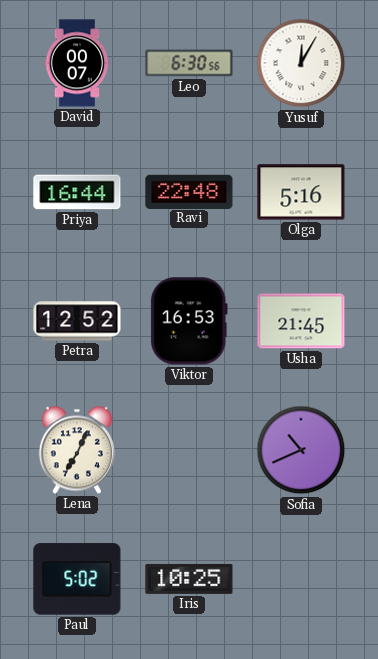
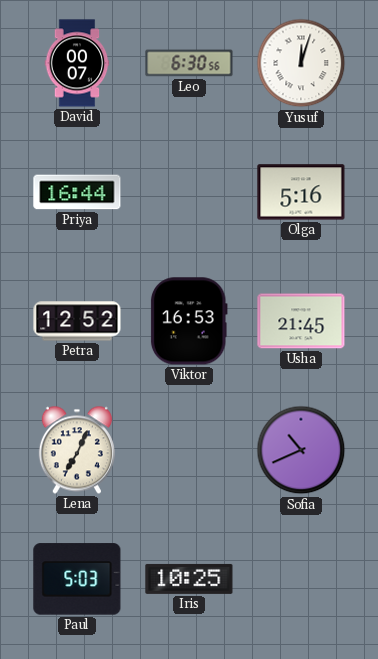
Yusuf: 12:05 -> 12:03 (301, 63)
Ravi: 22:48 -> none (189, 191)
Paul: 5:02 -> 5:03 (77, 579)
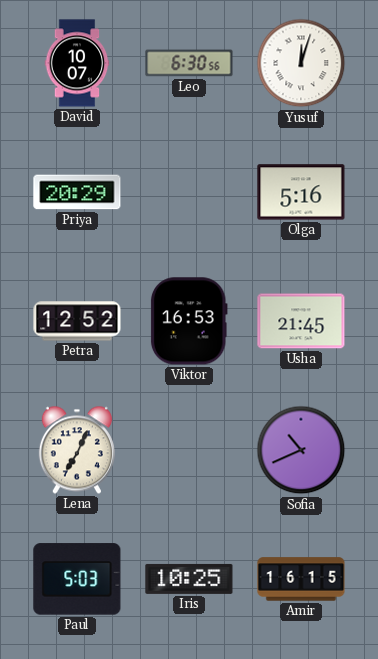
David: 00:07 -> 10:07 (77, 63)
Priya: 16:44 -> 20:29 (77, 192)
Amir: none -> 16:15 (301, 579)
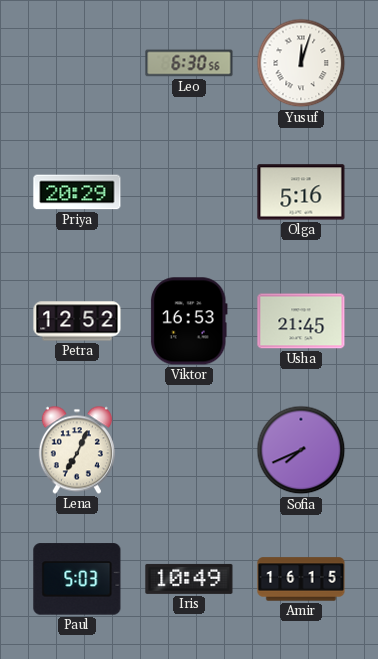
David: 10:07 -> none (77, 63)
Sofia: 10:41 -> 7:41 (301, 450)
Iris: 10:25 -> 10:49 (189, 579)
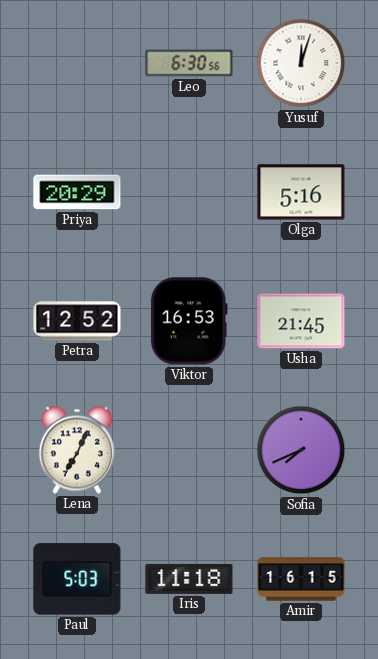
Iris: 10:49 -> 11:18 (189, 579)
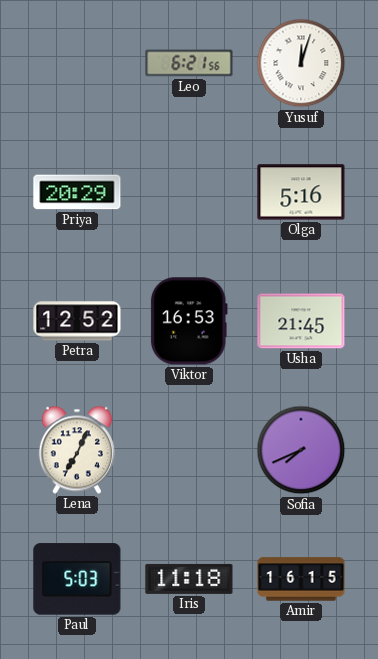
Leo: 6:30 -> 6:21 (189, 63)
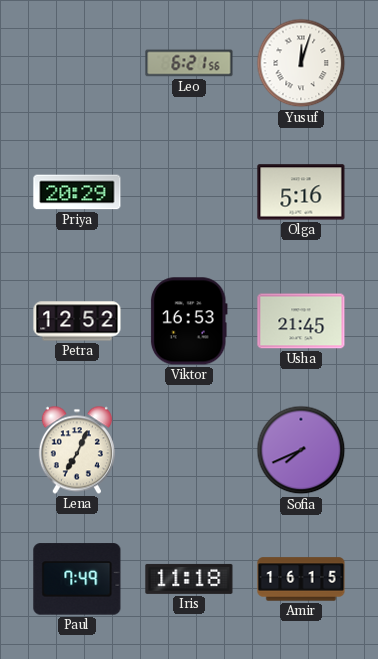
Paul: 5:03 -> 7:49 (77, 579)
